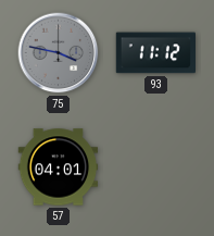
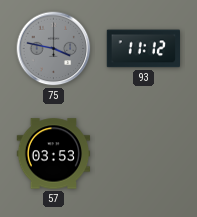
57: 04:01 -> 03:53 (54, 154)
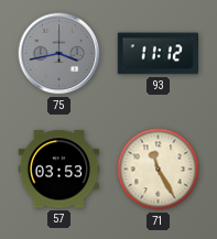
75: 3:47 -> 3:43 (59, 54)
71: none -> 11:25 (159, 170)
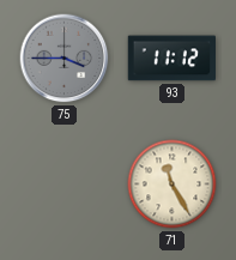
75: 3:43 -> 3:45 (65, 59)
57: 03:53 -> none (59, 170)
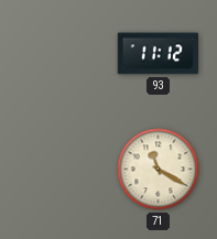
75: 3:45 -> none (65, 59)
71: 11:25 -> 11:20 (159, 170)
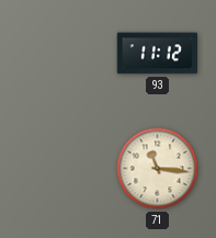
71: 11:20 -> 11:16 (158, 169)
